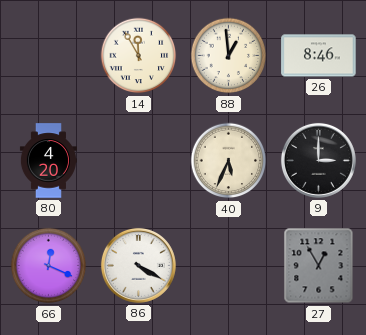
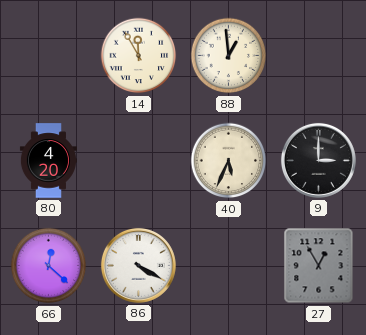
26: 8:46 -> none (319, 56)
66: 12:19 -> 12:22 (49, 266)
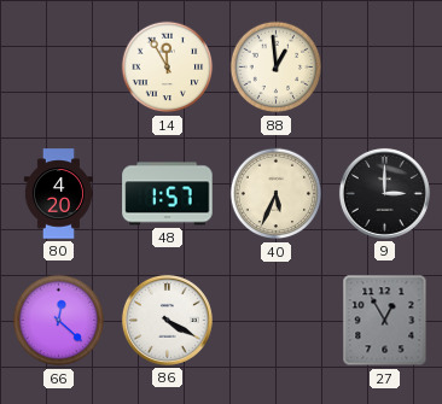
48: none -> 1:57 (168, 194)
